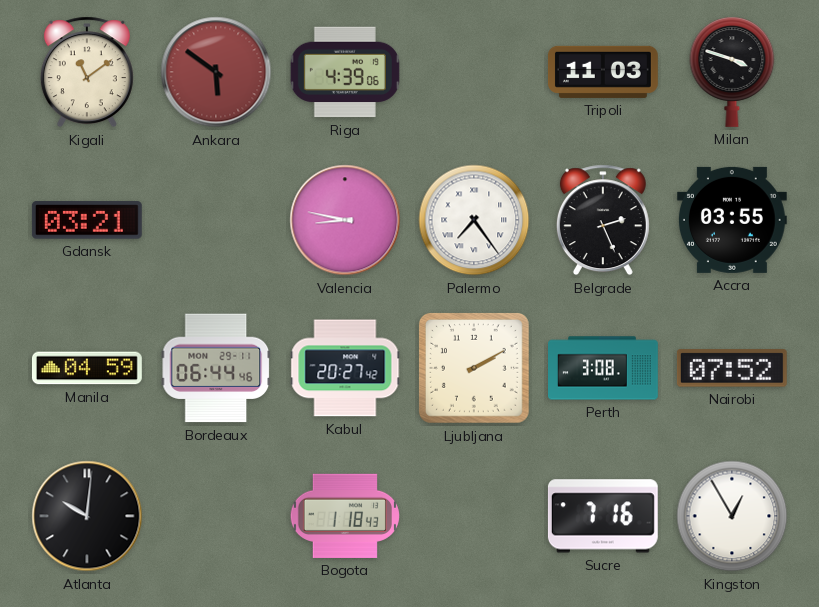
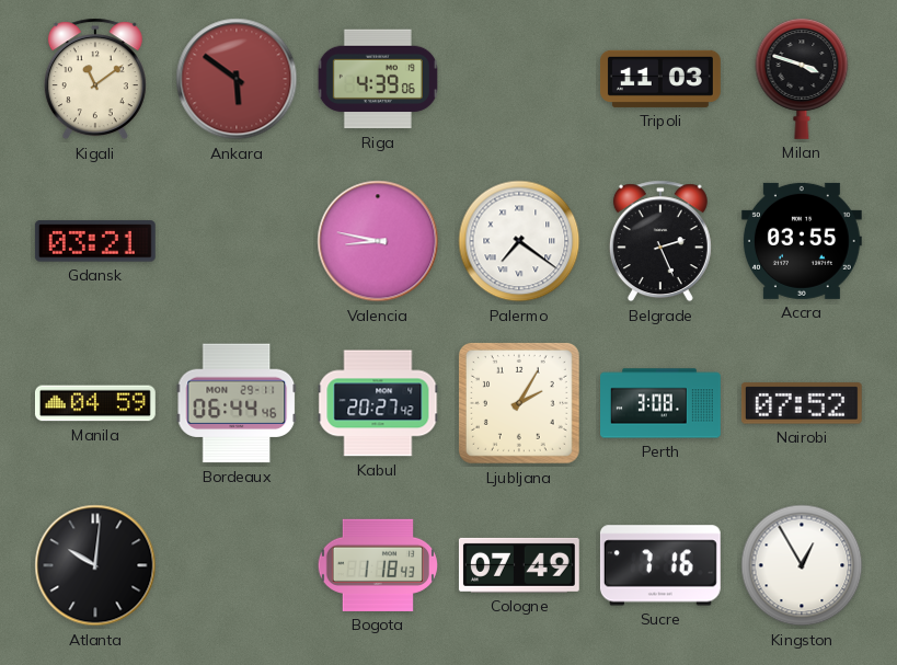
Palermo: 7:24 -> 7:21 (519, 241)
Ljubljana: 2:10 -> 2:05 (519, 403)
Cologne: none -> 07:49 (519, 565)
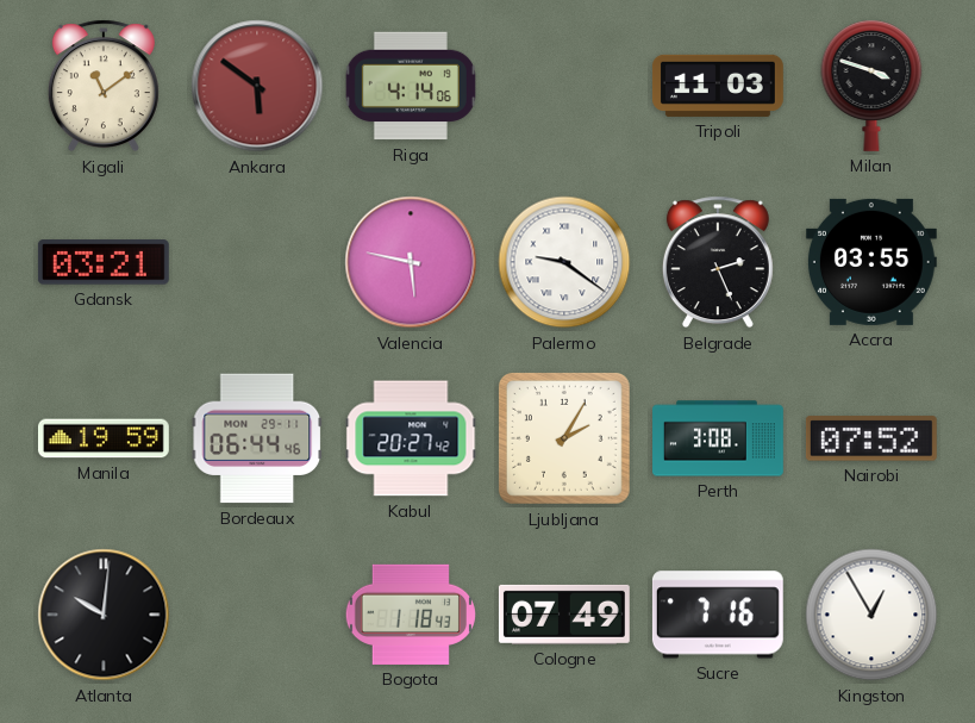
Riga: 4:39 -> 4:14 (411, 86)
Valencia: 8:47 -> 5:47 (411, 262)
Palermo: 7:21 -> 9:21 (564, 262)
Manila: 04:59 -> 19:59 (104, 438)
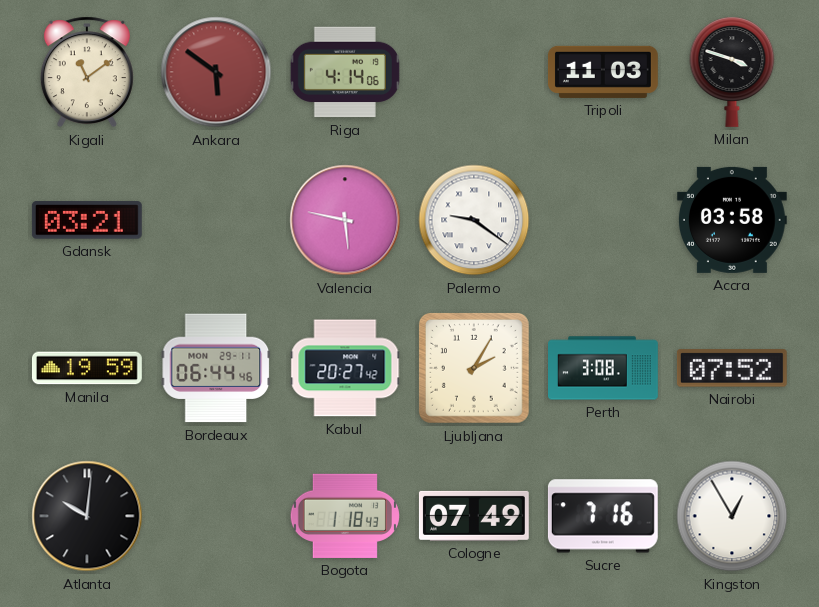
Belgrade: 2:26 -> none (718, 262)
Accra: 03:55 -> 03:58 (732, 220)
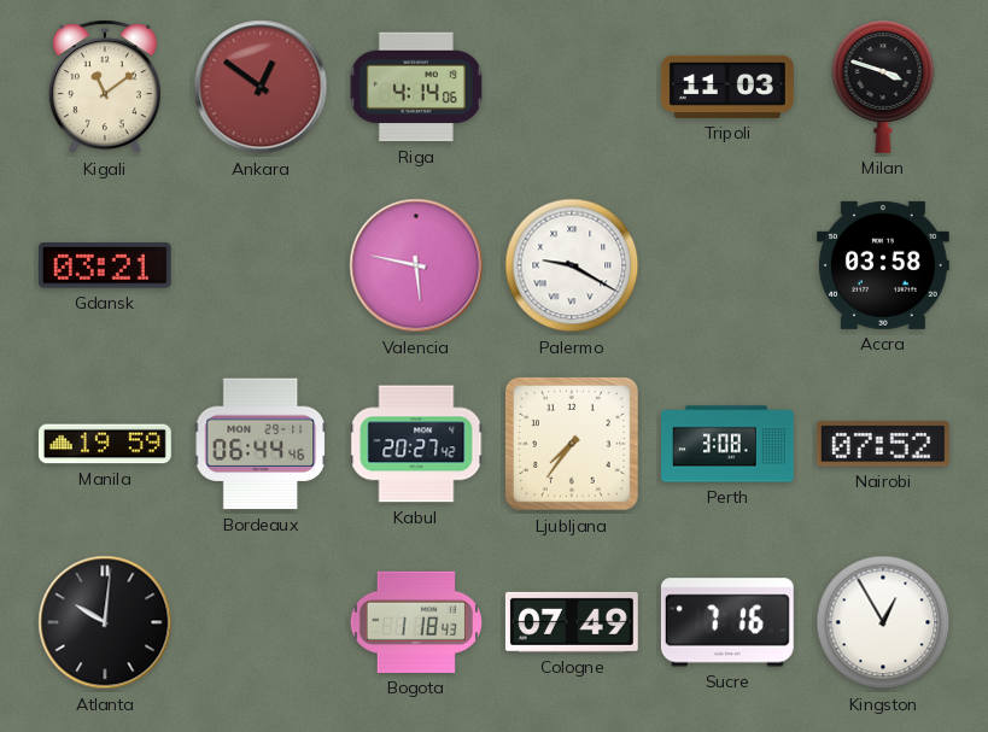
Ankara: 5:51 -> 12:51 (261, 87)
Palermo: 9:21 -> 9:20 (572, 265)
Ljubljana: 2:05 -> 7:36 (572, 444)
